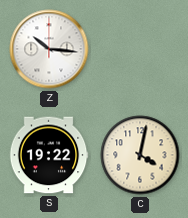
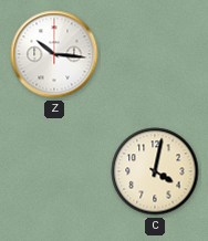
S: 19:22 -> none (49, 155)
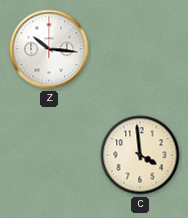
C: 4:02 -> 3:59 (140, 155)
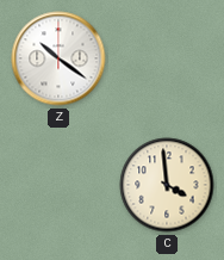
Z: 10:16 -> 10:21 (58, 58)
